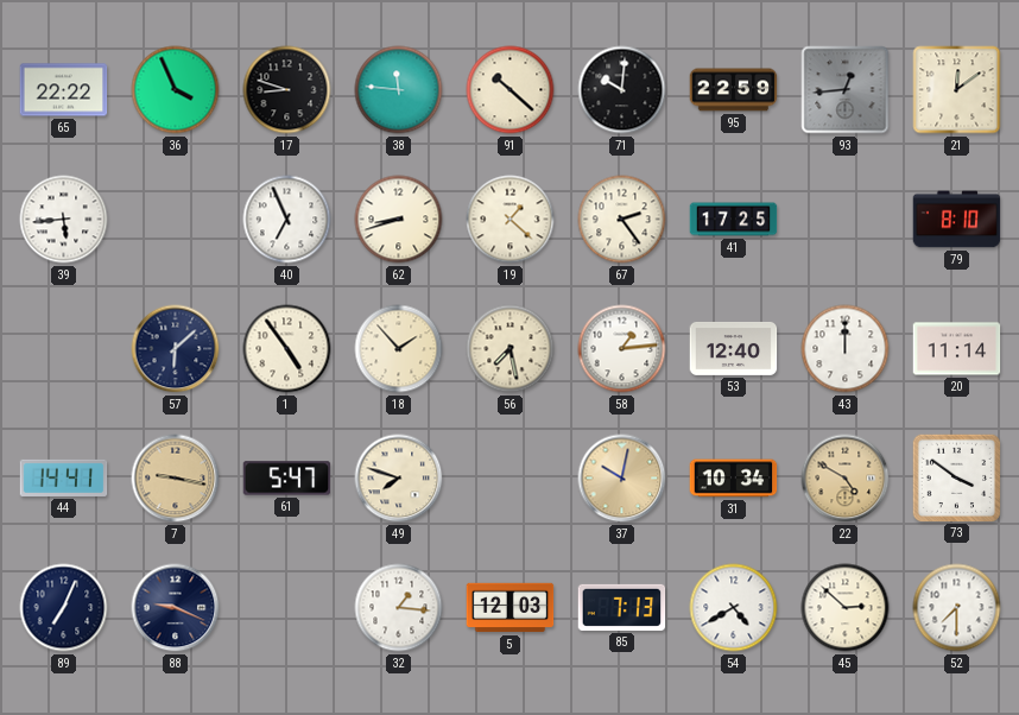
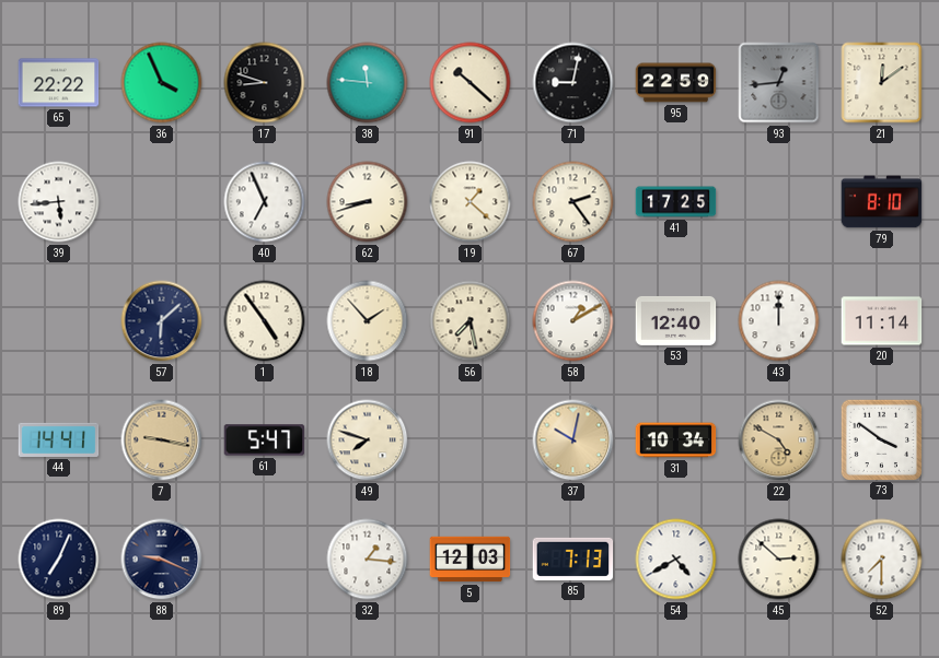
71: 10:01 -> 9:02 (573, 83)
58: 1:14 -> 1:10 (573, 321)
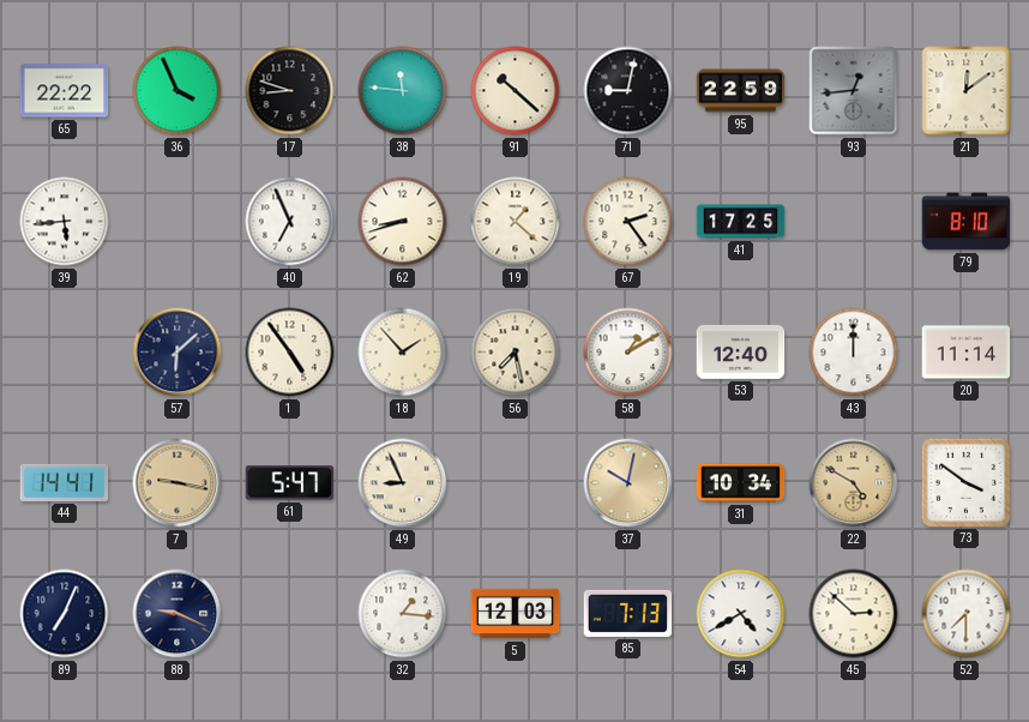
49: 7:48 -> 8:56 (403, 483)
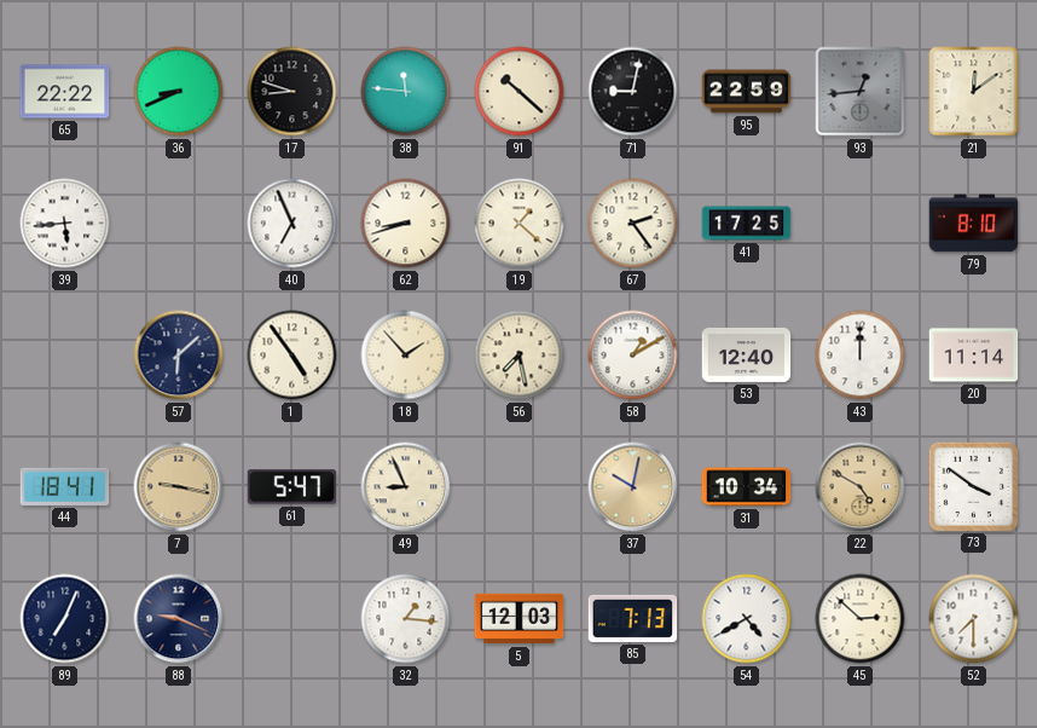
36: 3:56 -> 8:41 (179, 92)
44: 14:41 -> 18:41 (65, 486)
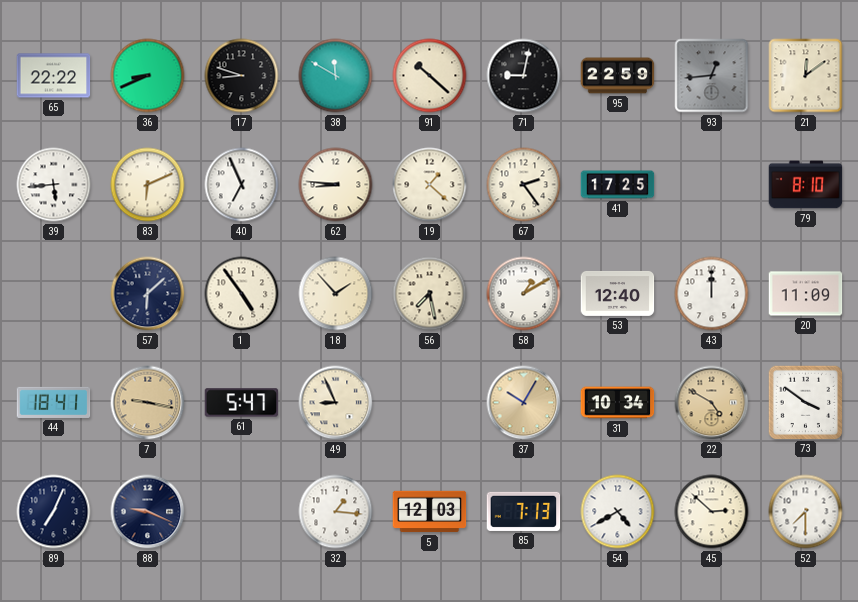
38: 11:46 -> 11:50 (336, 76)
83: none -> 6:11 (148, 185)
62: 8:42 -> 8:46 (336, 185)
20: 11:14 -> 11:09 (806, 294)
37: 10:02 -> 10:05 (524, 403)
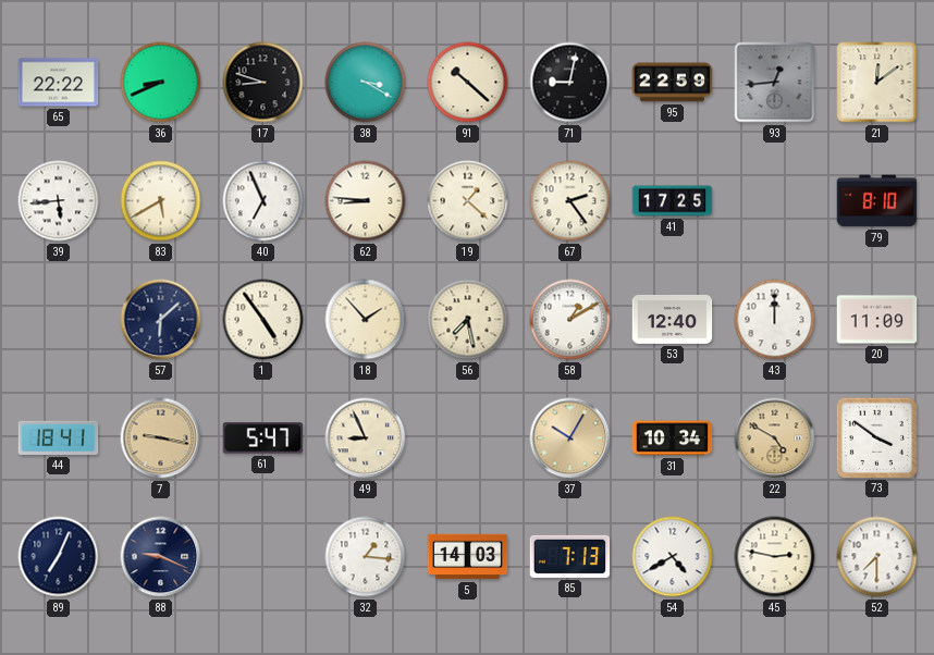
38: 11:50 -> 3:20 (366, 83)
83: 6:11 -> 5:40 (161, 201)
5: 12:03 -> 14:03 (468, 557)
45: 2:52 -> 2:47 (775, 557)
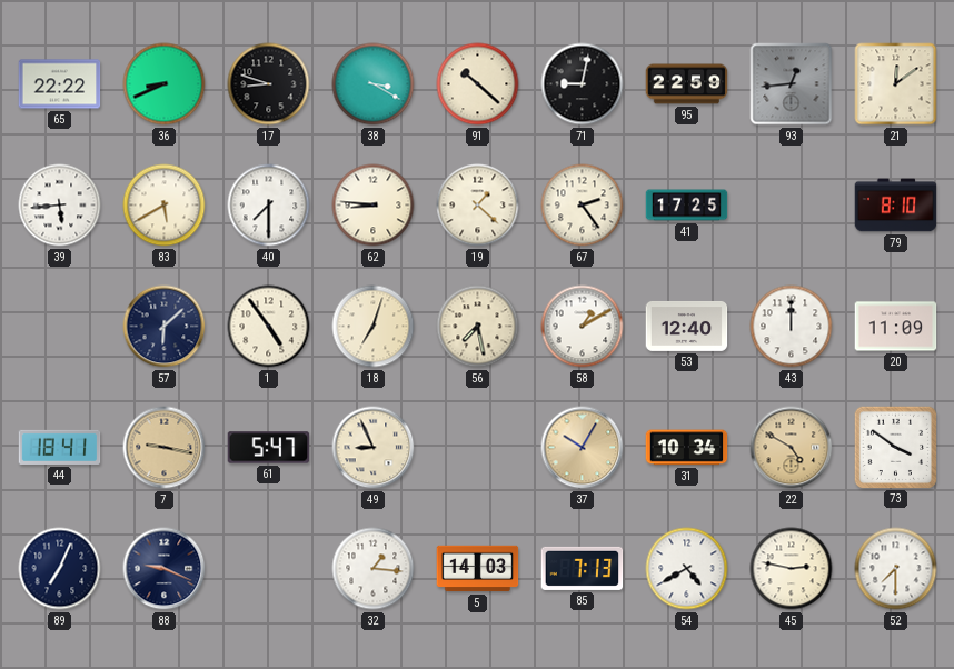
40: 6:56 -> 7:30 (269, 206)
18: 1:53 -> 7:03 (374, 327)
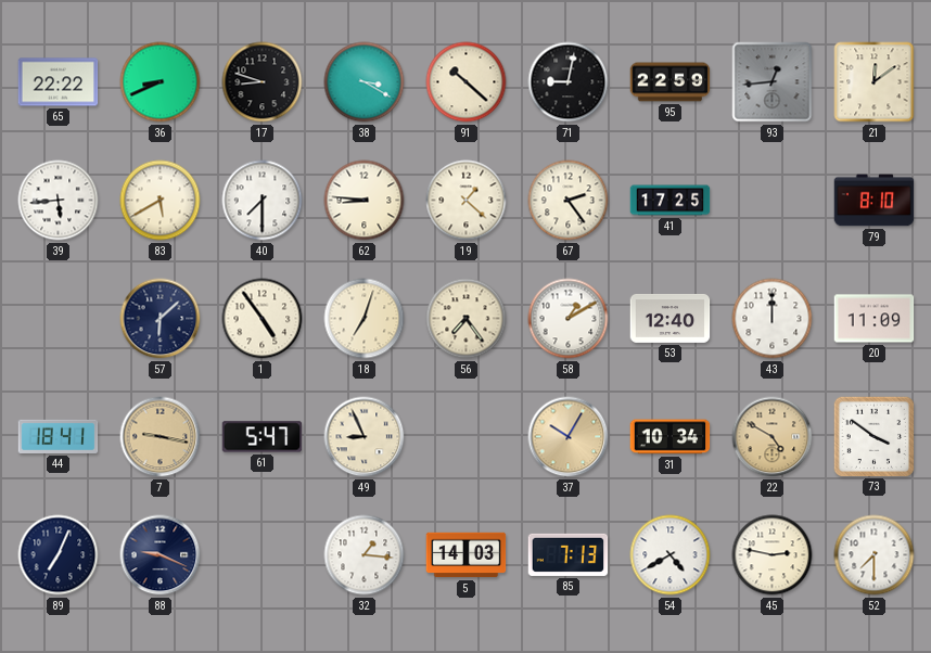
56: 7:28 -> 7:24 (467, 319)
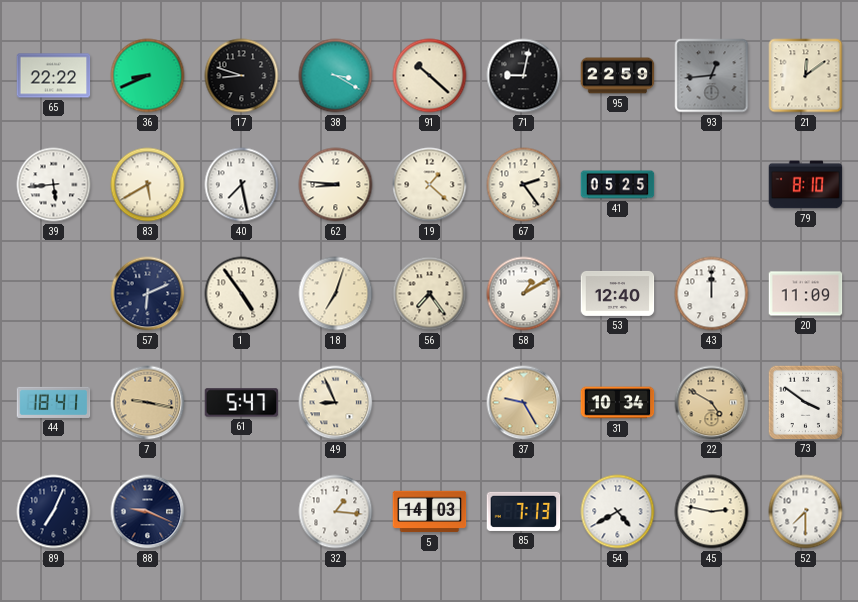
40: 7:30 -> 7:28 (242, 185)
41: 17:25 -> 05:25 (618, 185)
57: 6:08 -> 6:11 (148, 294)
37: 10:05 -> 9:25 (524, 403)
